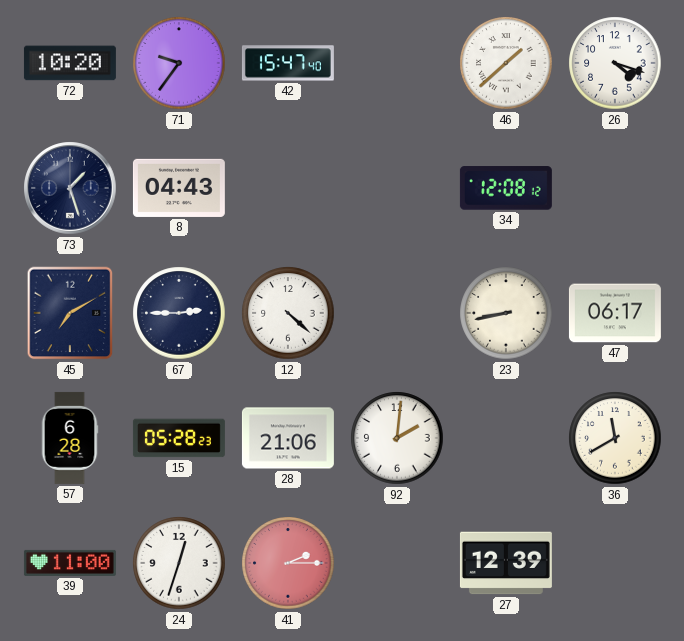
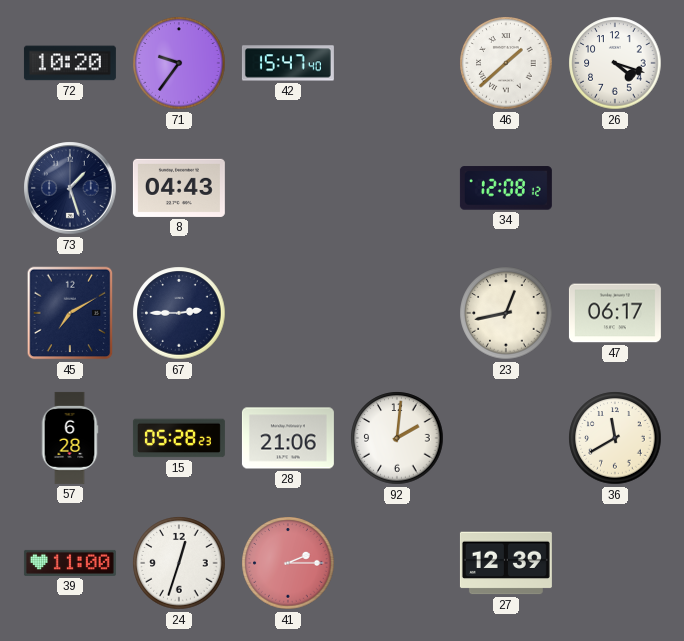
12: 4:22 -> none (288, 313)
23: 8:43 -> 12:43 (506, 313)
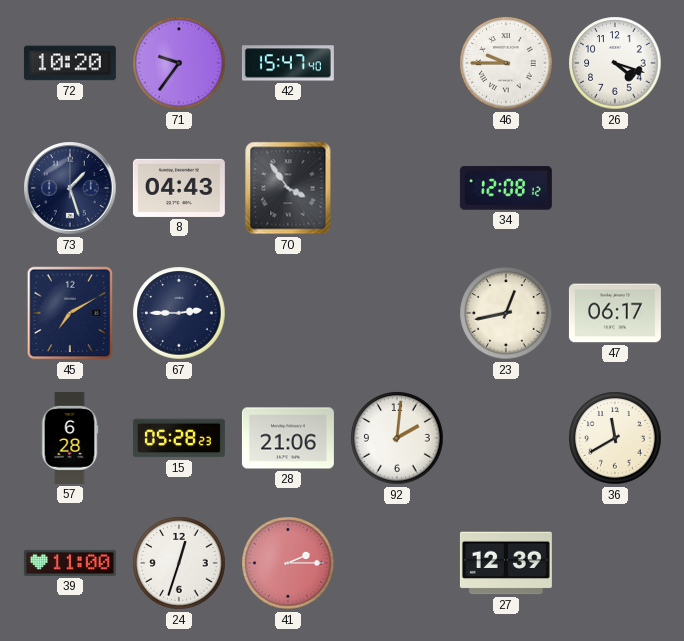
46: 1:38 -> 9:45 (506, 63)
70: none -> 3:54 (288, 188)
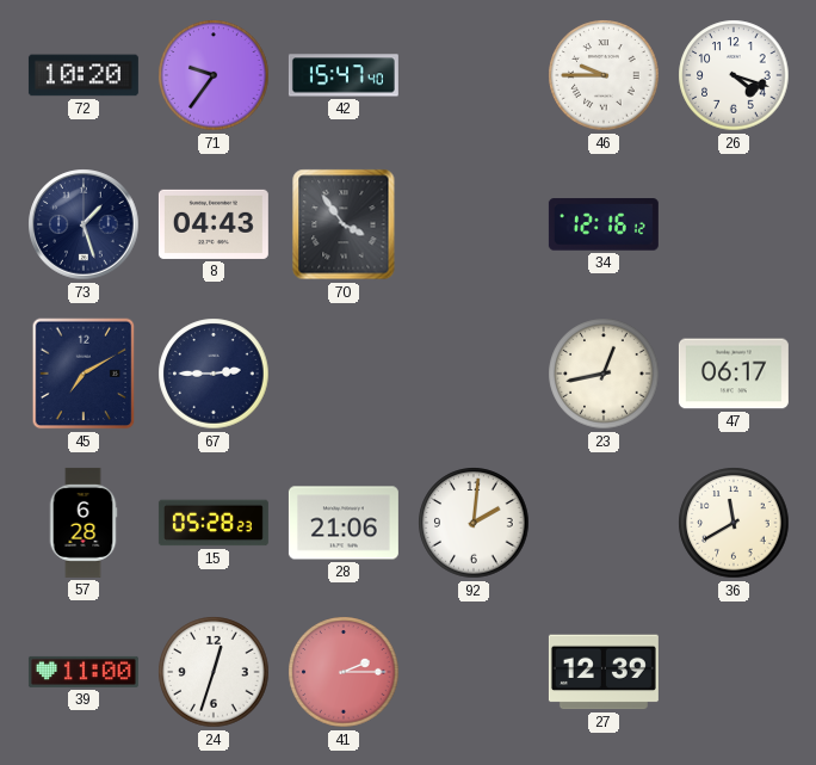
34: 12:08 -> 12:16 (604, 224)
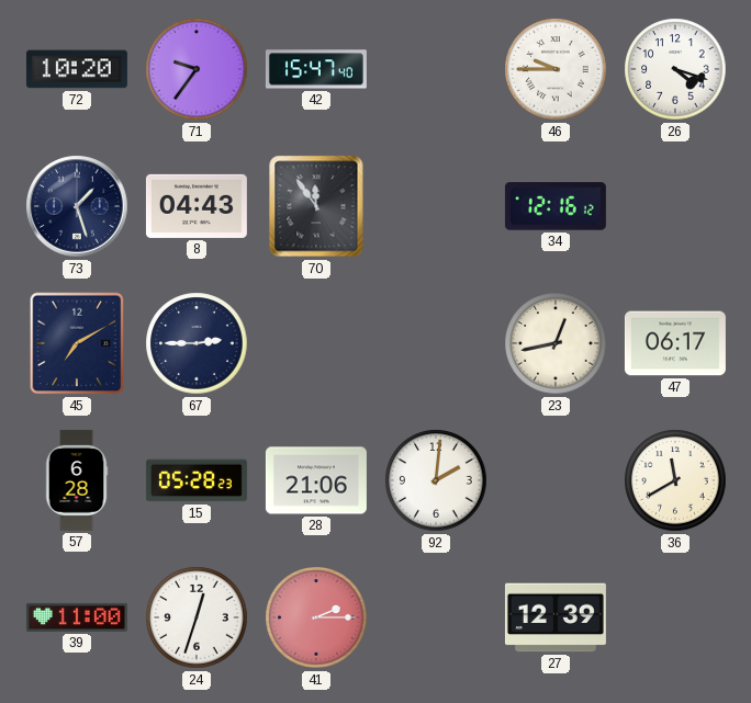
70: 3:54 -> 11:54 (316, 206)
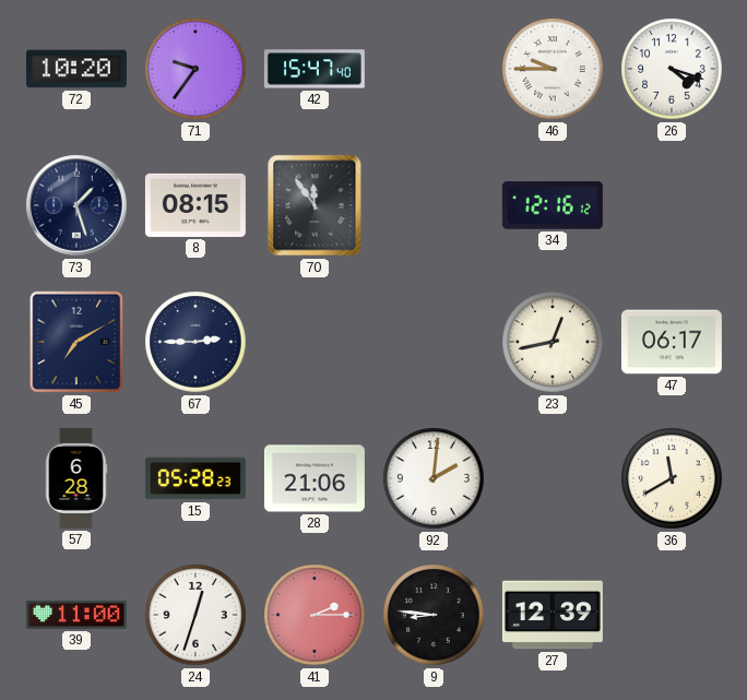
8: 04:43 -> 08:15 (195, 205)
9: none -> 8:46 (434, 615)
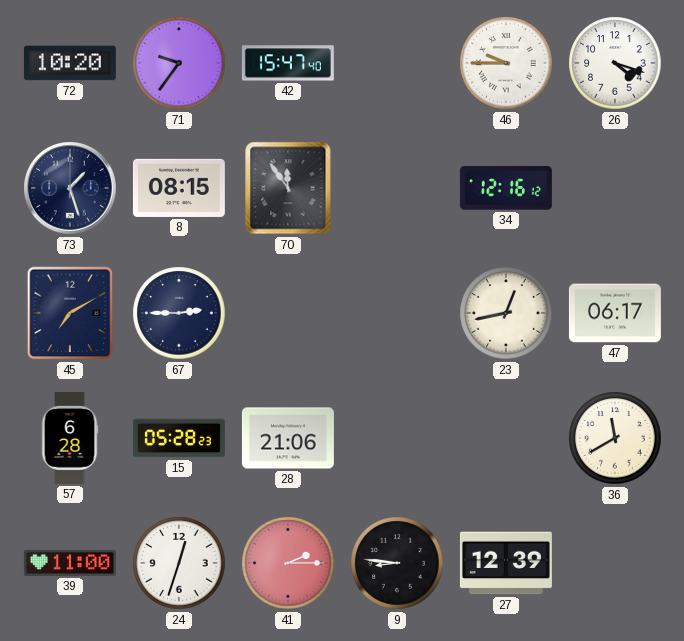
92: 2:01 -> none (434, 478)
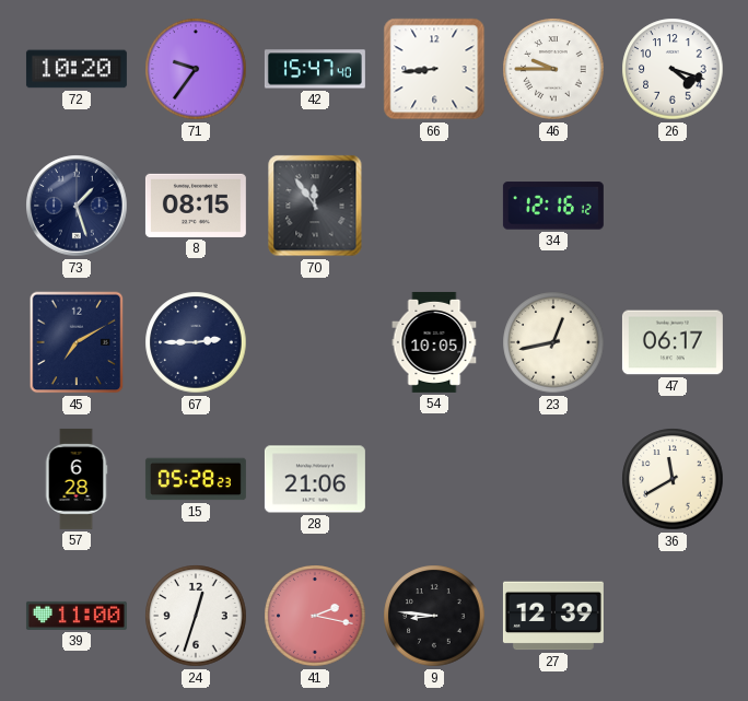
66: none -> 8:44 (434, 69)
54: none -> 10:05 (434, 342)
41: 2:15 -> 2:17 (315, 616)
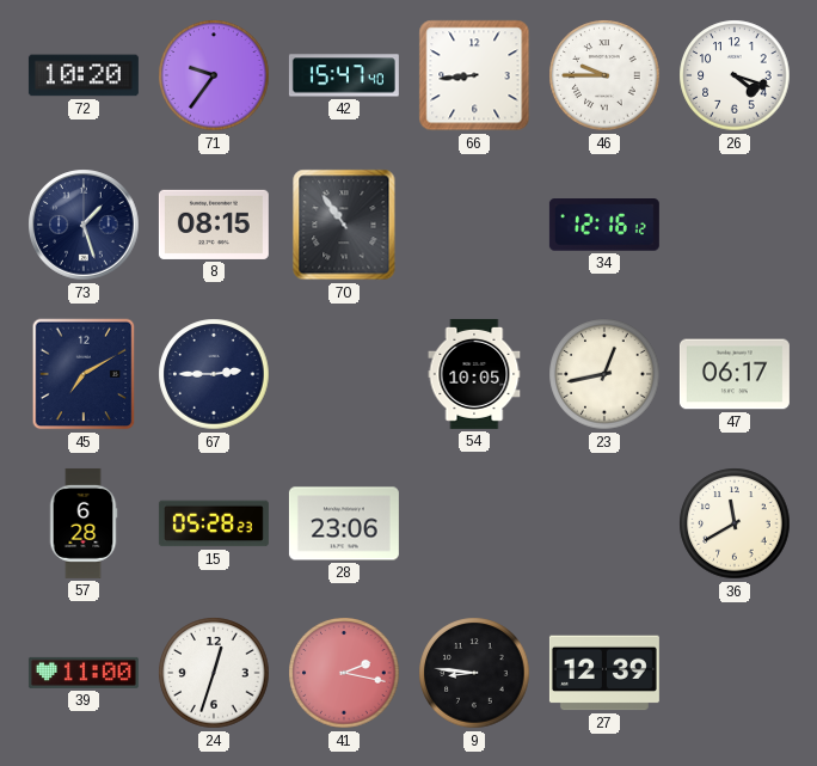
70: 11:54 -> 10:54 (344, 225)
28: 21:06 -> 23:06 (344, 523)
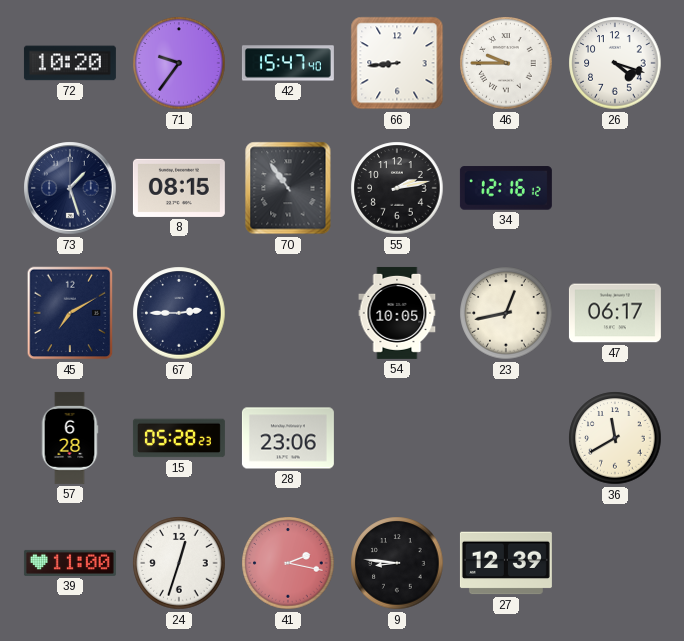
55: none -> 2:13 (397, 188)
